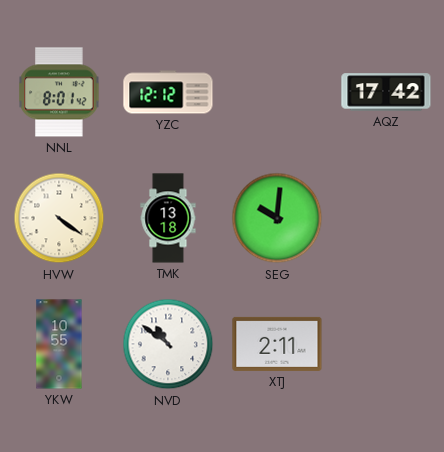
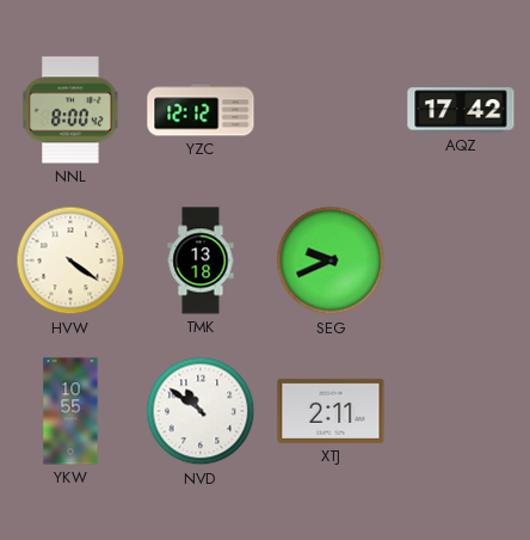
NNL: 8:01 -> 8:00 (70, 110)
SEG: 10:01 -> 9:41 (331, 260)
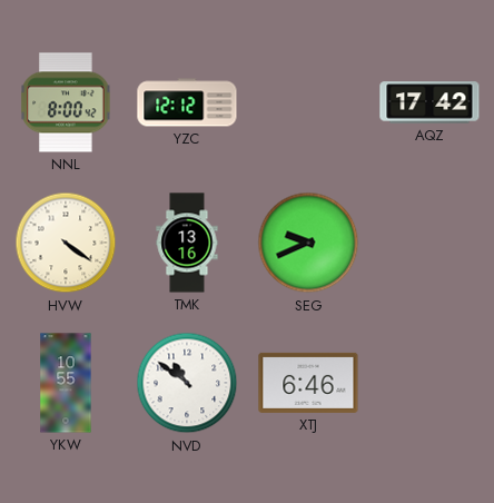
TMK: 13:18 -> 13:16 (187, 243)
XTJ: 2:11 -> 6:46 (308, 383)
